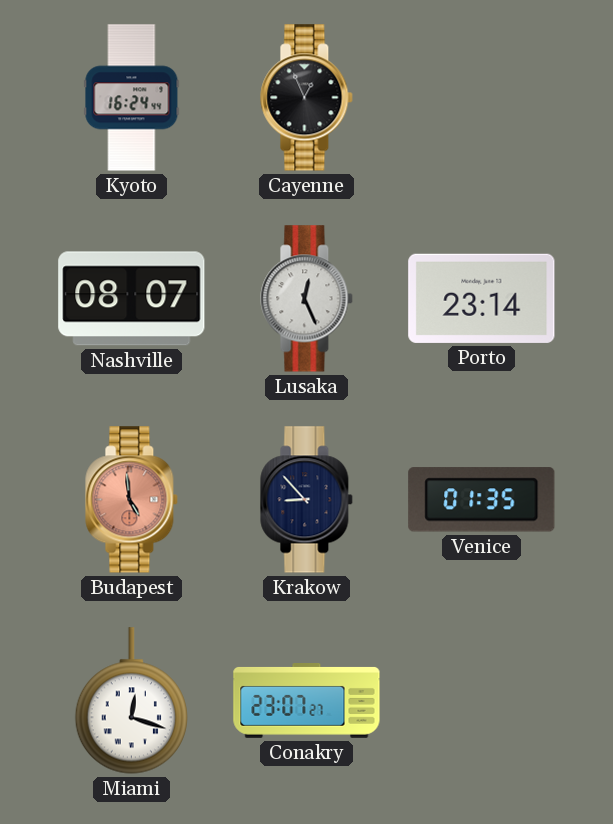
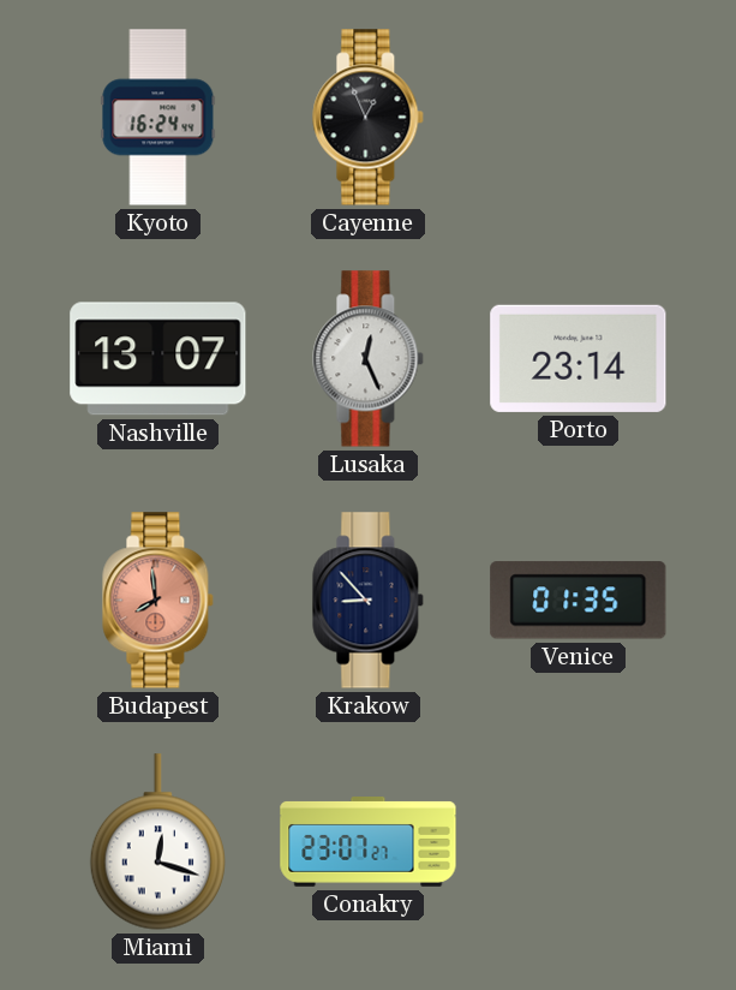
Nashville: 08:07 -> 13:07 (158, 359)
Budapest: 4:59 -> 7:59 (158, 601)
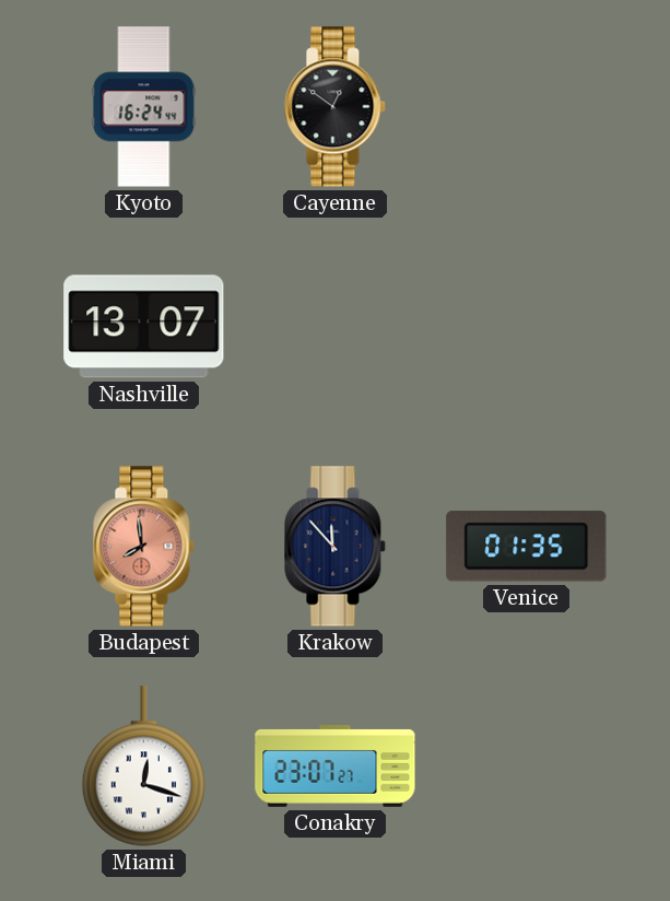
Cayenne: 12:56 -> 12:51 (336, 107)
Lusaka: 12:26 -> none (369, 359)
Porto: 23:14 -> none (579, 358)
Krakow: 8:53 -> 11:53 (336, 547)
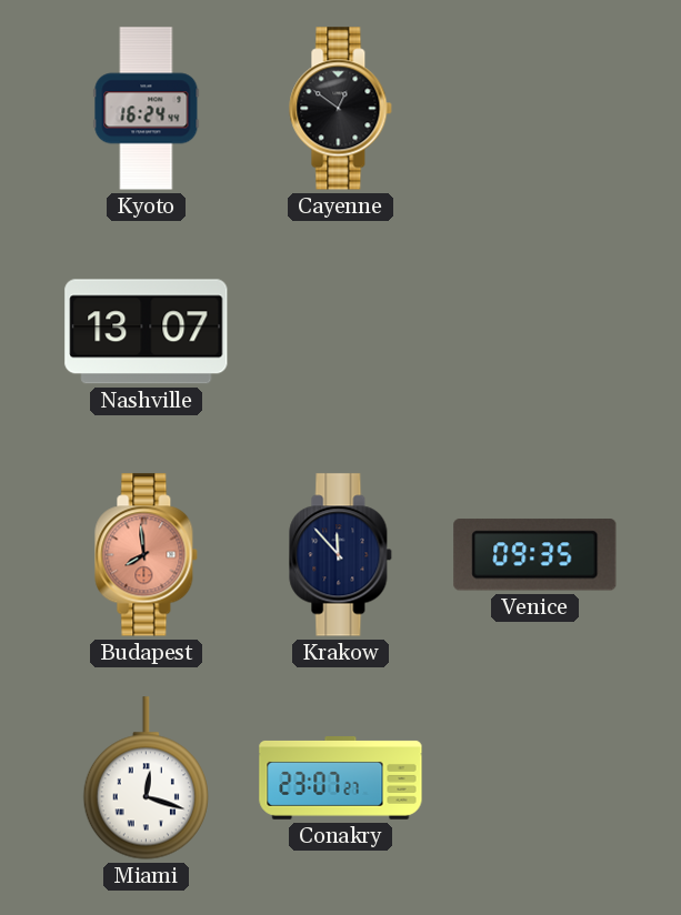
Venice: 01:35 -> 09:35 (535, 555)
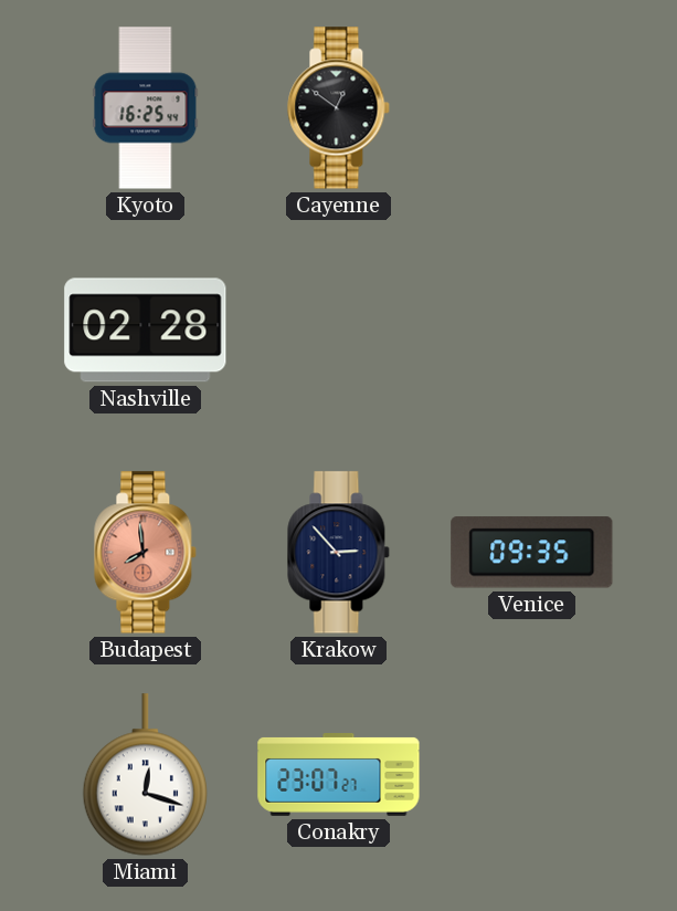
Kyoto: 16:24 -> 16:25 (146, 108)
Nashville: 13:07 -> 02:28 (146, 331)
Krakow: 11:53 -> 2:53 (339, 553)
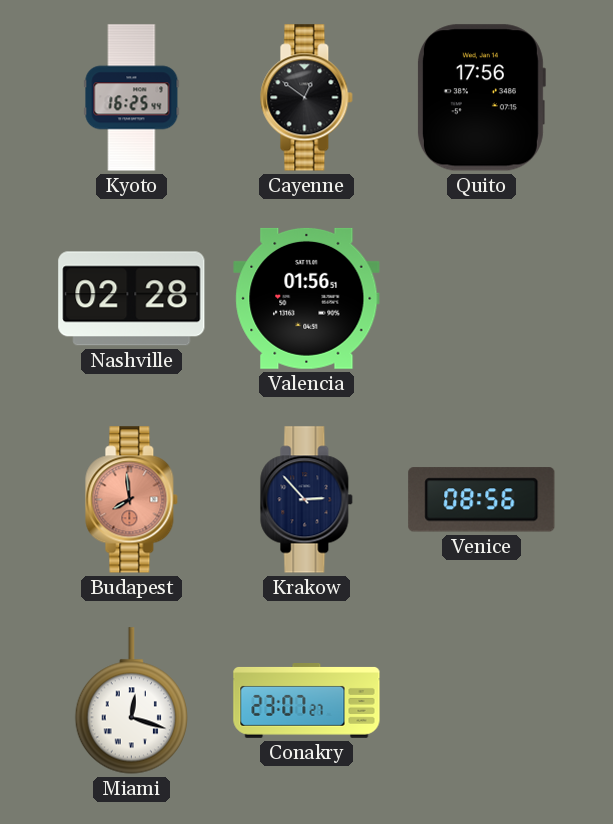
Quito: none -> 17:56 (481, 98)
Valencia: none -> 01:56 (307, 298)
Venice: 09:35 -> 08:56 (482, 500)
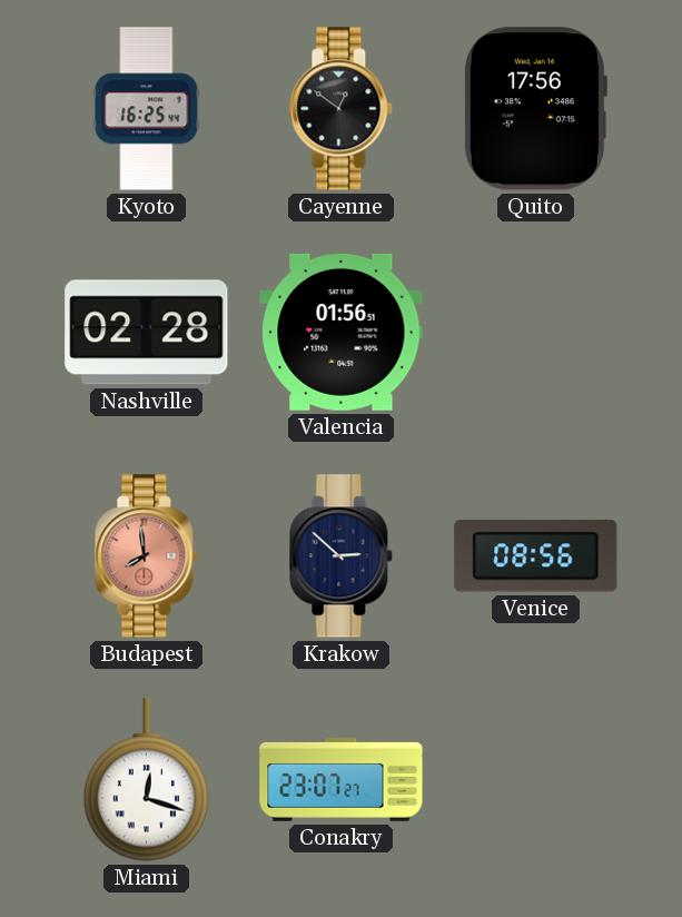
Krakow: 2:53 -> 2:52 (342, 556)
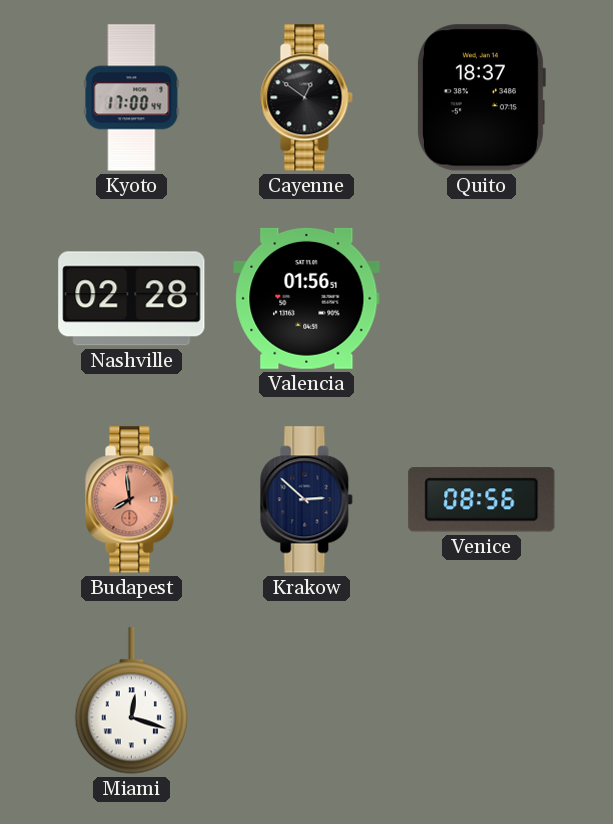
Kyoto: 16:25 -> 17:00 (132, 98)
Quito: 17:56 -> 18:37 (481, 98)
Conakry: 23:07 -> none (342, 780)
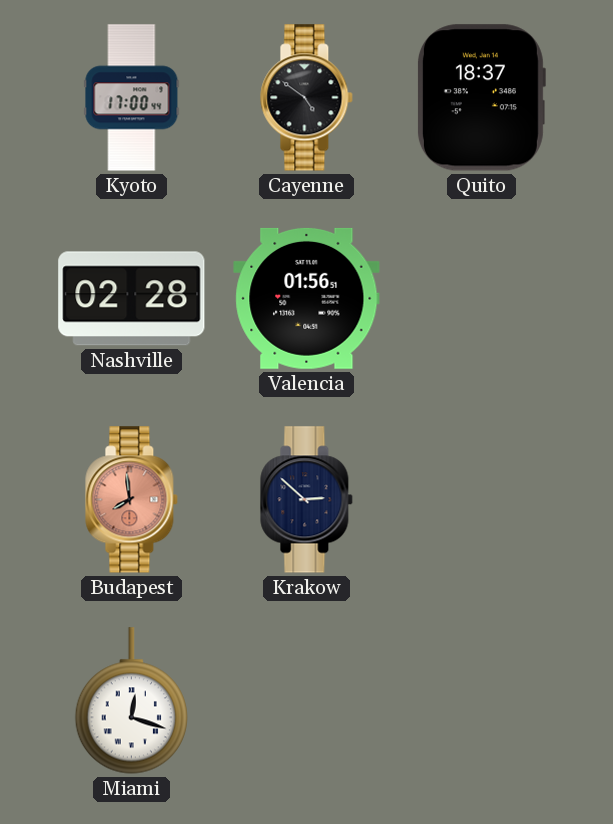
Cayenne: 12:51 -> 4:51 (307, 98)
Venice: 08:56 -> none (482, 500)
